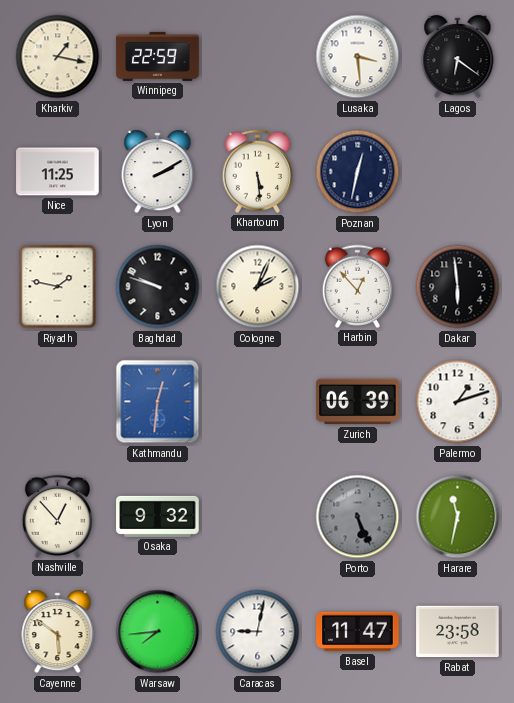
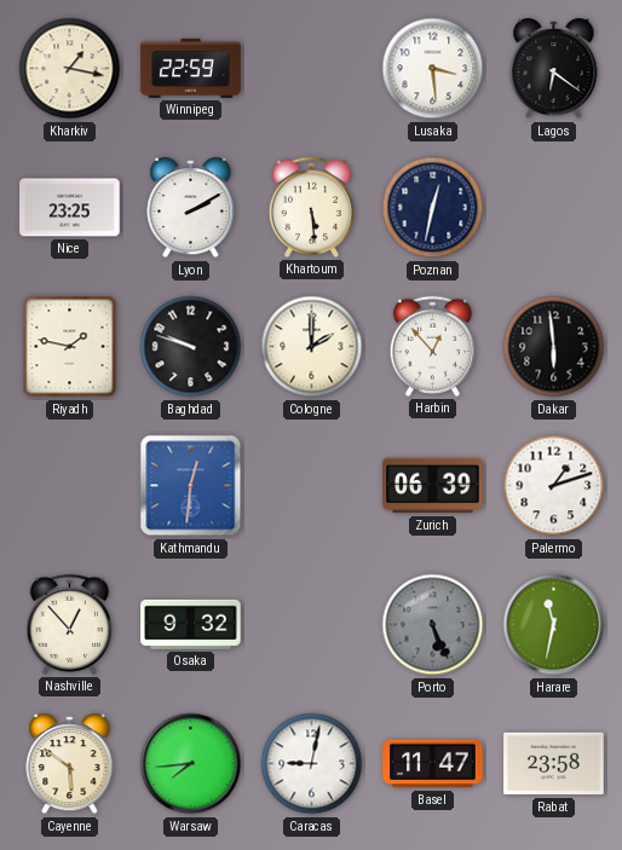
Nice: 11:25 -> 23:25 (70, 208)
Cologne: 2:04 -> 2:00 (312, 347)
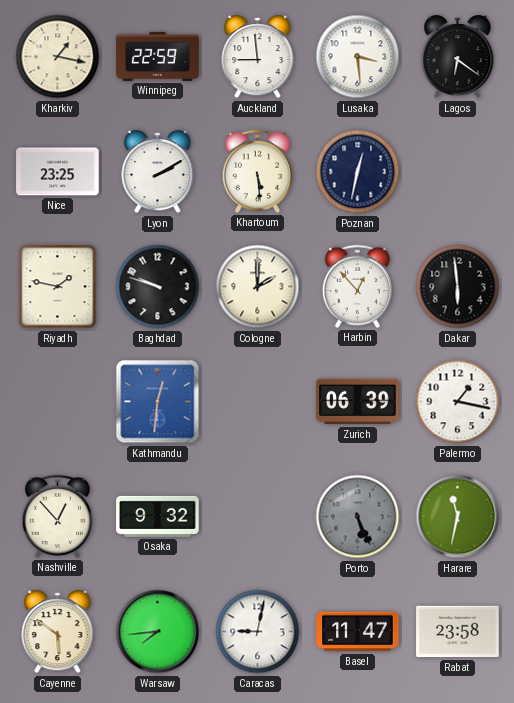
Auckland: none -> 8:59 (258, 57)
Palermo: 1:12 -> 1:17 (458, 402)
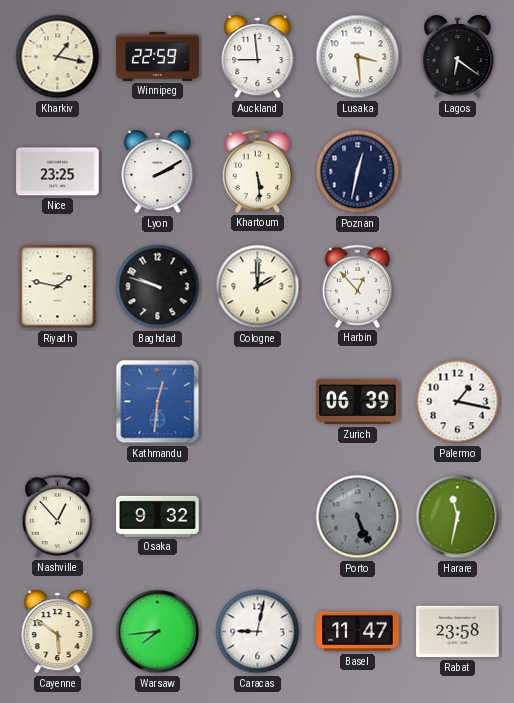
Dakar: 5:59 -> none (458, 287)
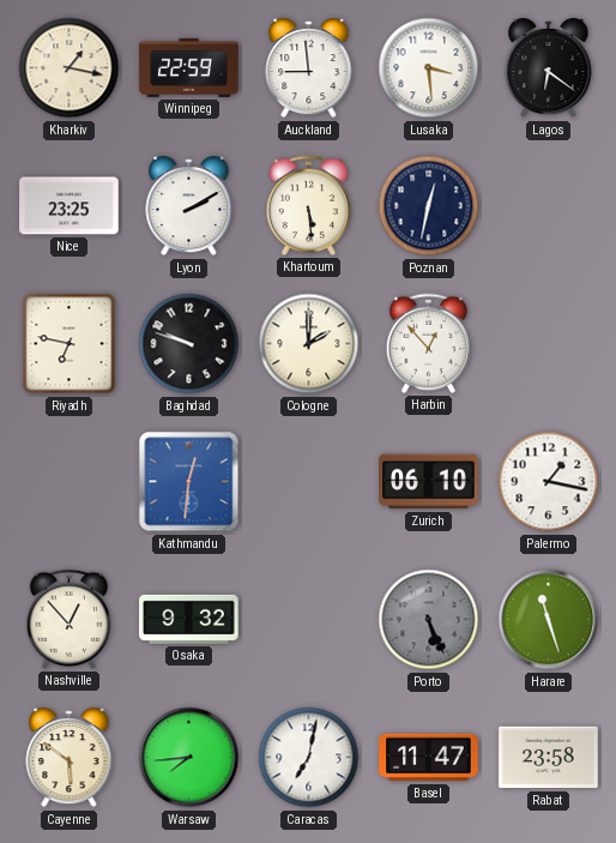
Riyadh: 1:47 -> 6:47 (70, 344)
Zurich: 06:39 -> 06:10 (429, 482)
Harare: 11:32 -> 11:27 (549, 620)
Caracas: 9:02 -> 7:02 (309, 758)
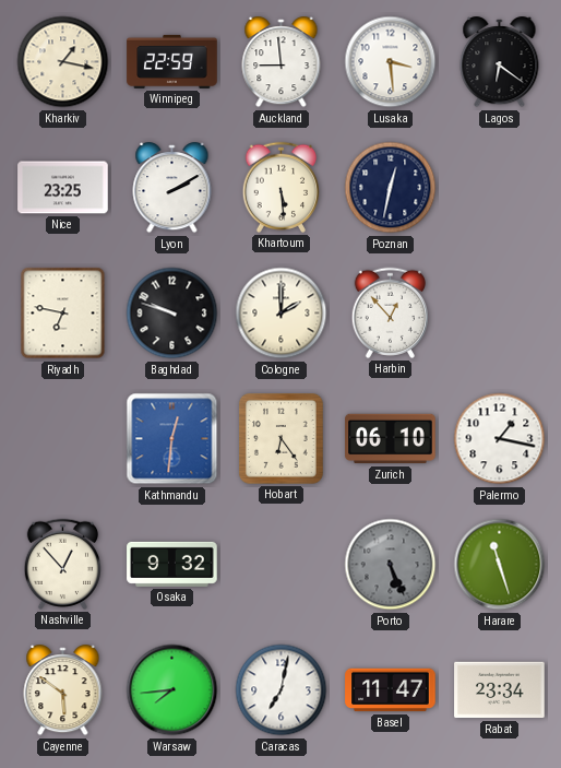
Hobart: none -> 6:24 (280, 439)
Rabat: 23:58 -> 23:34 (500, 690)
